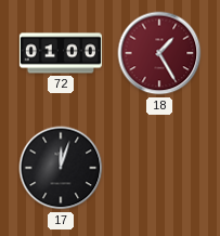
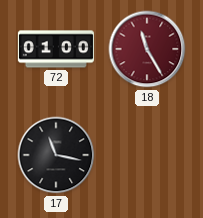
18: 1:25 -> 11:25 (147, 49)
17: 12:03 -> 11:17 (56, 155)
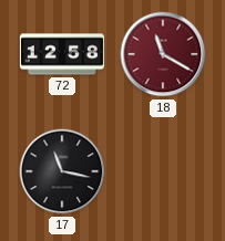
72: 01:00 -> 12:58 (62, 54)
18: 11:25 -> 11:20 (163, 54)
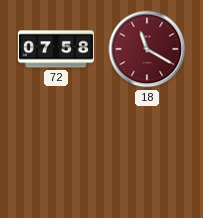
72: 12:58 -> 07:58 (56, 49)
17: 11:17 -> none (62, 171)
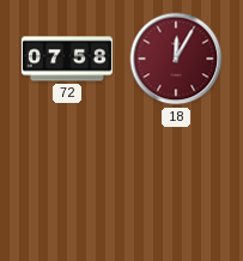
18: 11:20 -> 12:05 (176, 59)
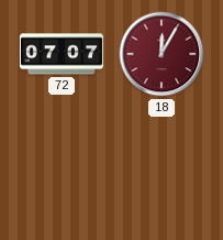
72: 07:58 -> 07:07 (62, 54)
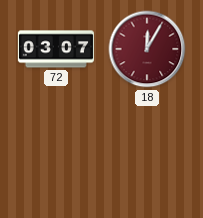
72: 07:07 -> 03:07 (56, 49)
